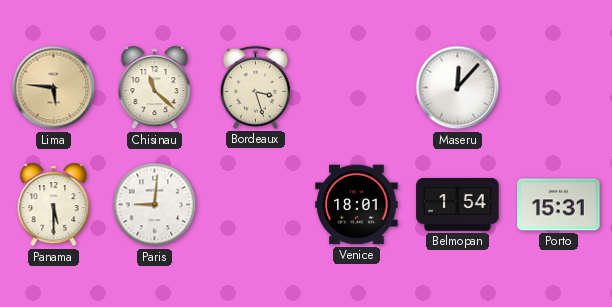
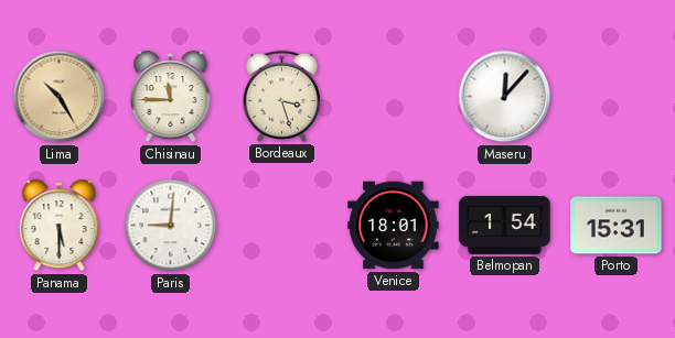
Lima: 5:46 -> 10:25 (60, 97)
Chisinau: 11:22 -> 11:45 (171, 97)
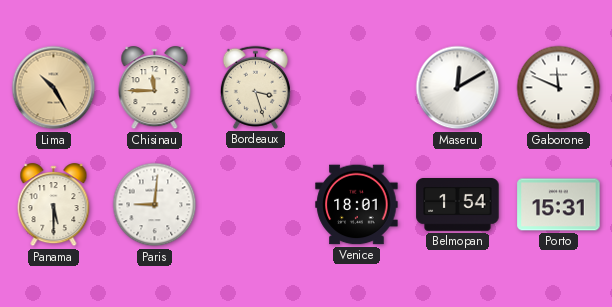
Maseru: 12:07 -> 12:10 (458, 88)
Gaborone: none -> 11:49 (559, 88)
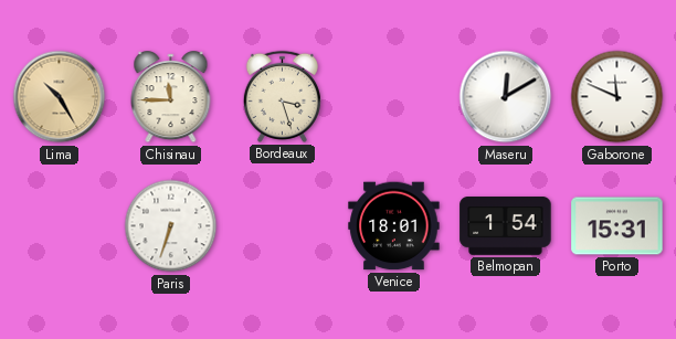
Panama: 5:30 -> none (54, 205)
Paris: 9:01 -> 6:33 (171, 226)
